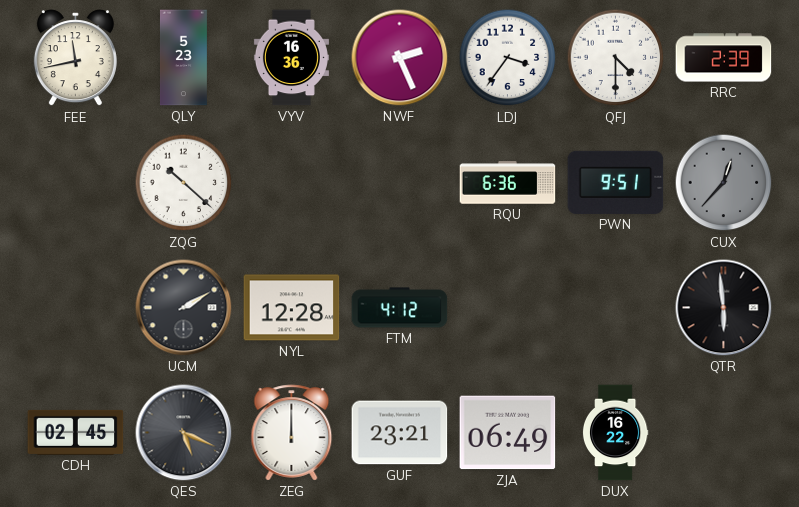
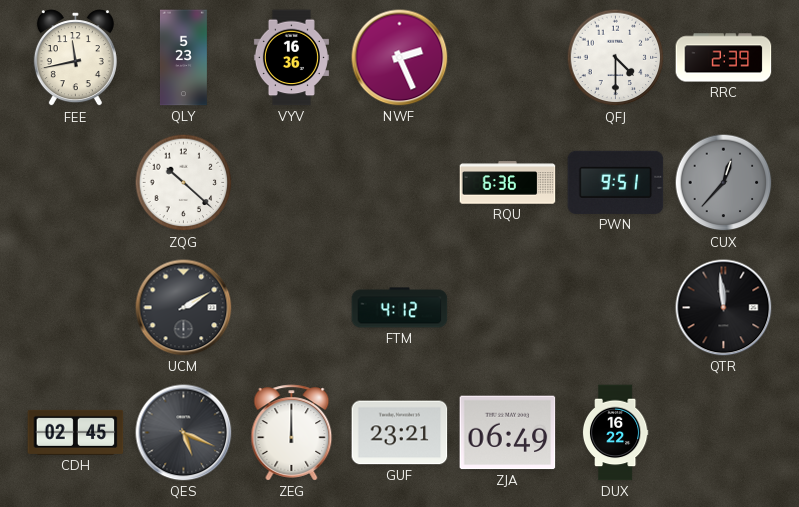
LDJ: 3:36 -> none (508, 58)
NYL: 12:28 -> none (292, 308)
QTR: 5:59 -> 11:59 (724, 308)
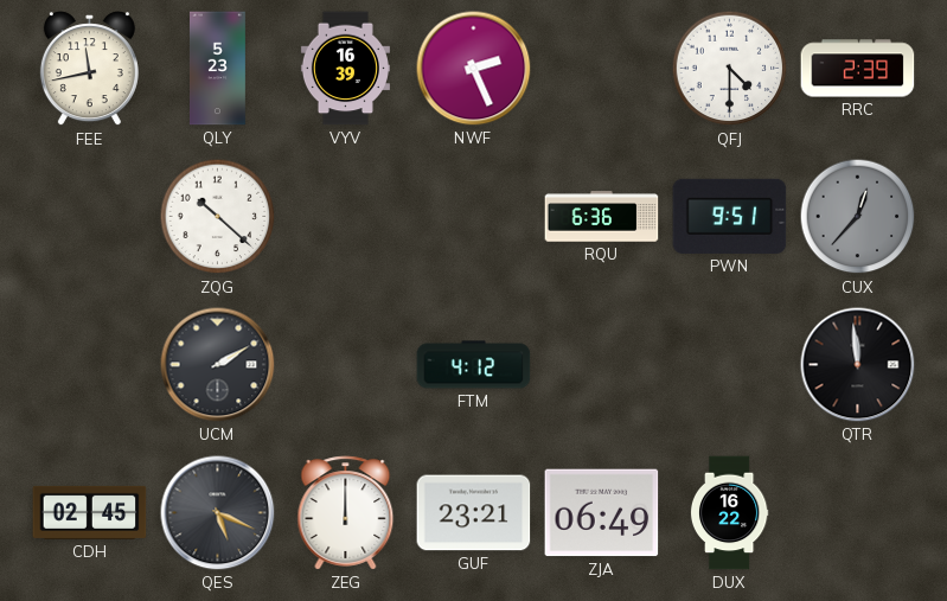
VYV: 16:36 -> 16:39 (345, 69)
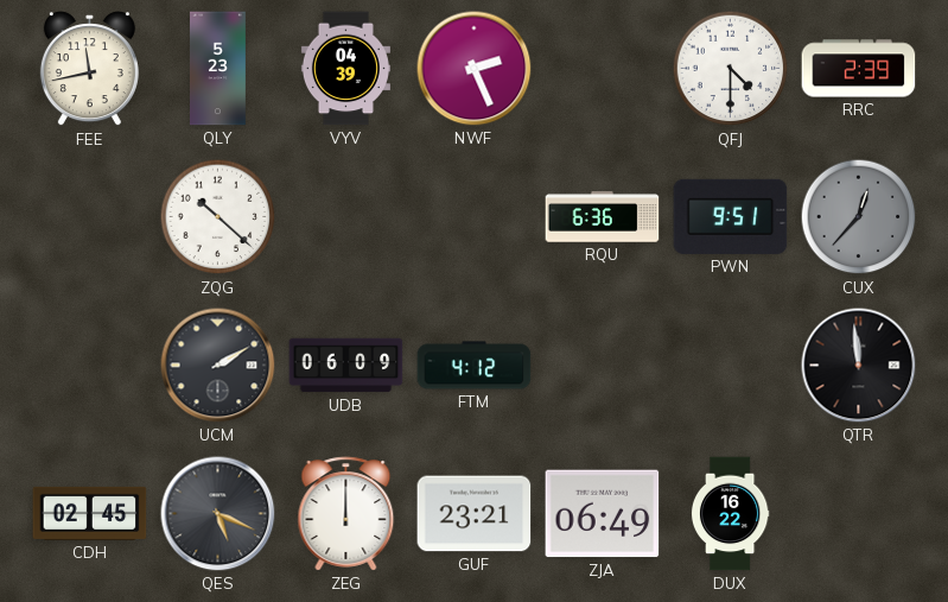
VYV: 16:39 -> 04:39 (345, 69)
UDB: none -> 06:09 (346, 366)
